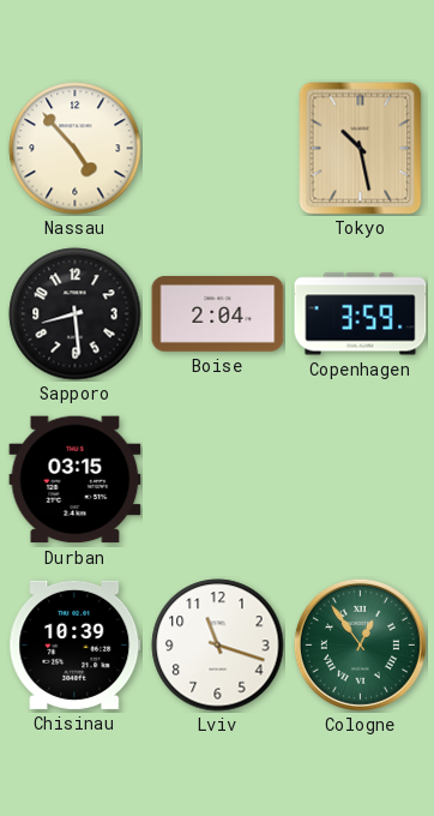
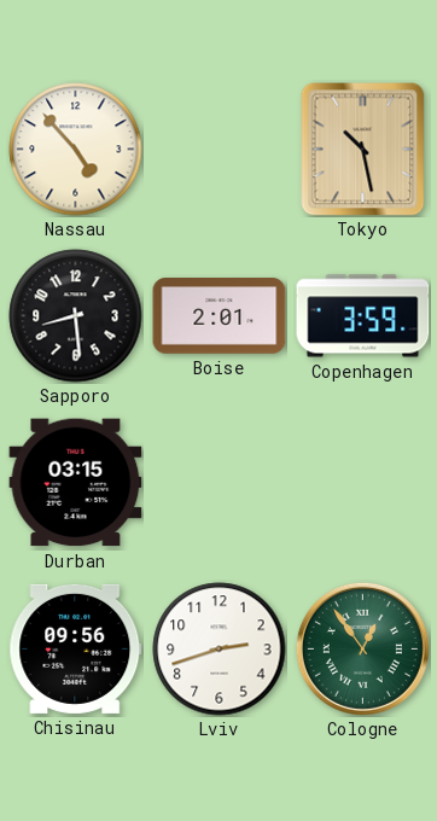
Boise: 2:04 -> 2:01 (220, 316)
Chisinau: 10:39 -> 09:56 (76, 648)
Lviv: 11:18 -> 2:42 (220, 650)
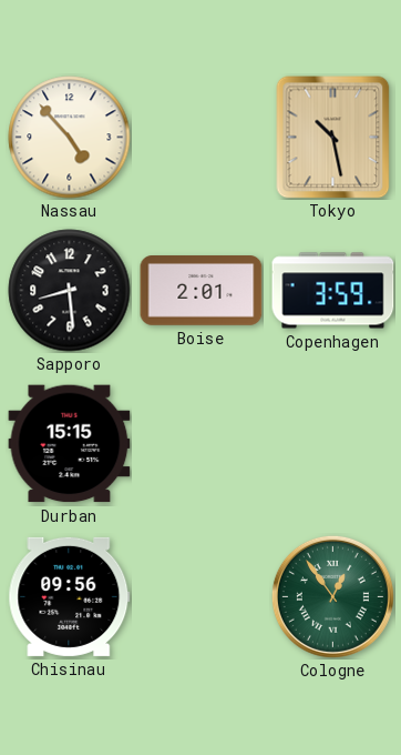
Durban: 03:15 -> 15:15 (70, 444)
Lviv: 2:42 -> none (220, 650)
